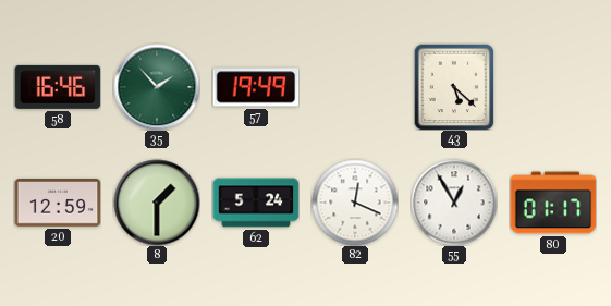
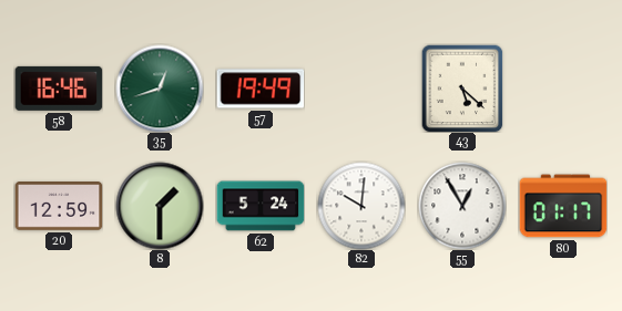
35: 1:53 -> 12:42 (160, 89)
82: 12:19 -> 10:01 (361, 206)
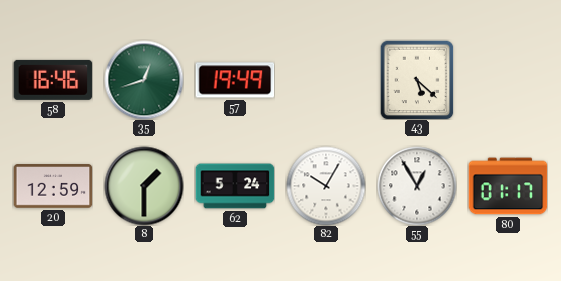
82: 10:01 -> 10:05 (326, 186)
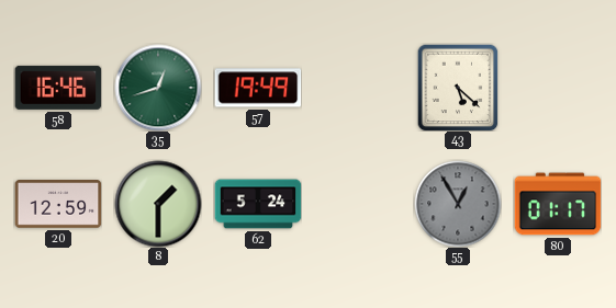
82: 10:05 -> none (326, 186)
55 dial: white -> grey (458, 204)
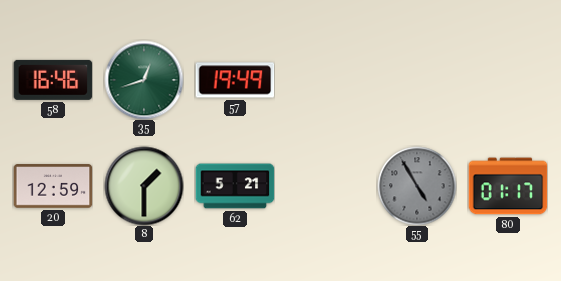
43: 5:22 -> none (458, 88)
62: 5:24 -> 5:21 (235, 186)
55: 12:55 -> 4:55 (417, 186)
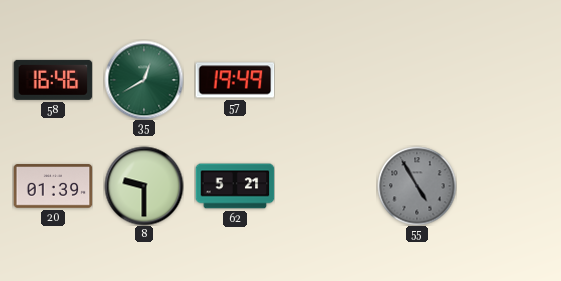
35: 12:42 -> 12:40 (144, 80)
20: 12:59 -> 01:39 (53, 186)
8: 1:30 -> 9:30 (144, 186)
80: 01:17 -> none (508, 186)
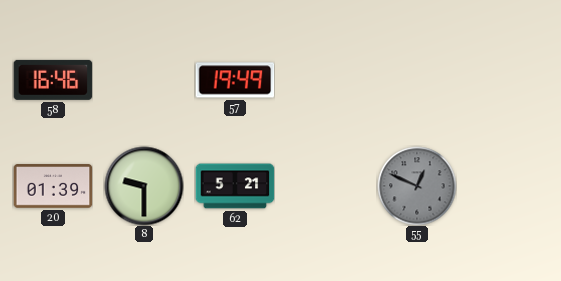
35: 12:40 -> none (144, 80)
55: 4:55 -> 12:49 (417, 186)
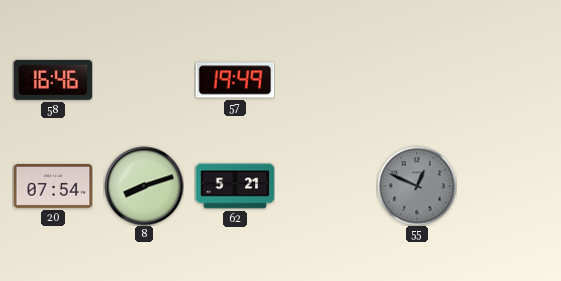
20: 01:39 -> 07:54 (53, 186)
8: 9:30 -> 8:12 (144, 186)
